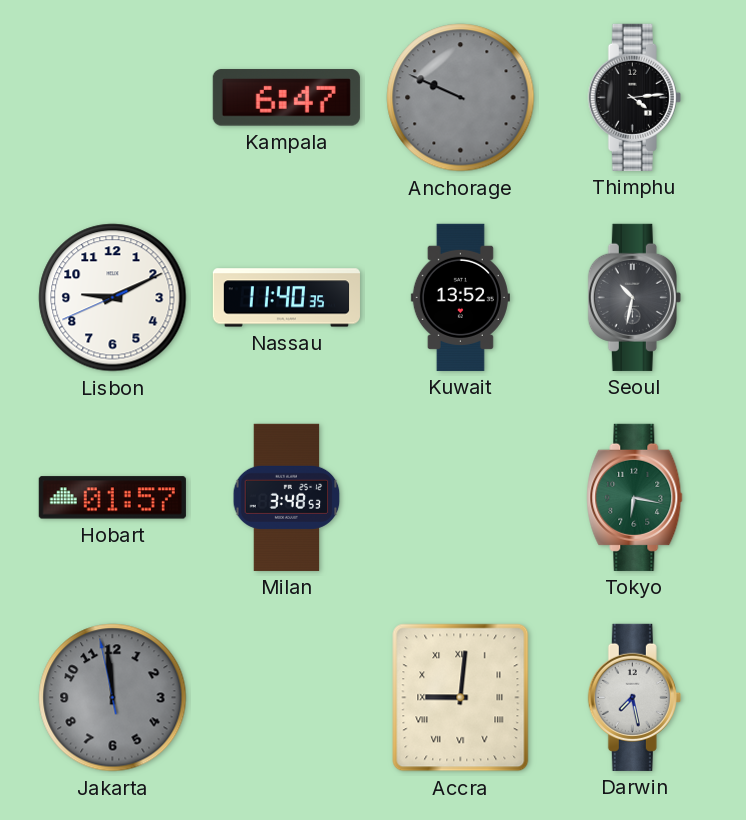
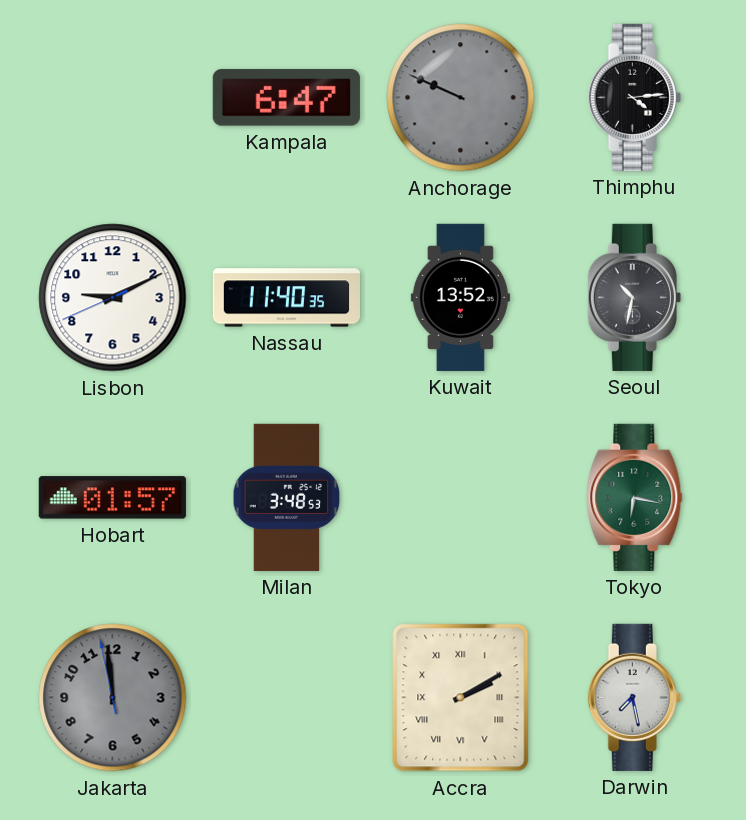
Accra: 9:01 -> 2:10 (461, 698)
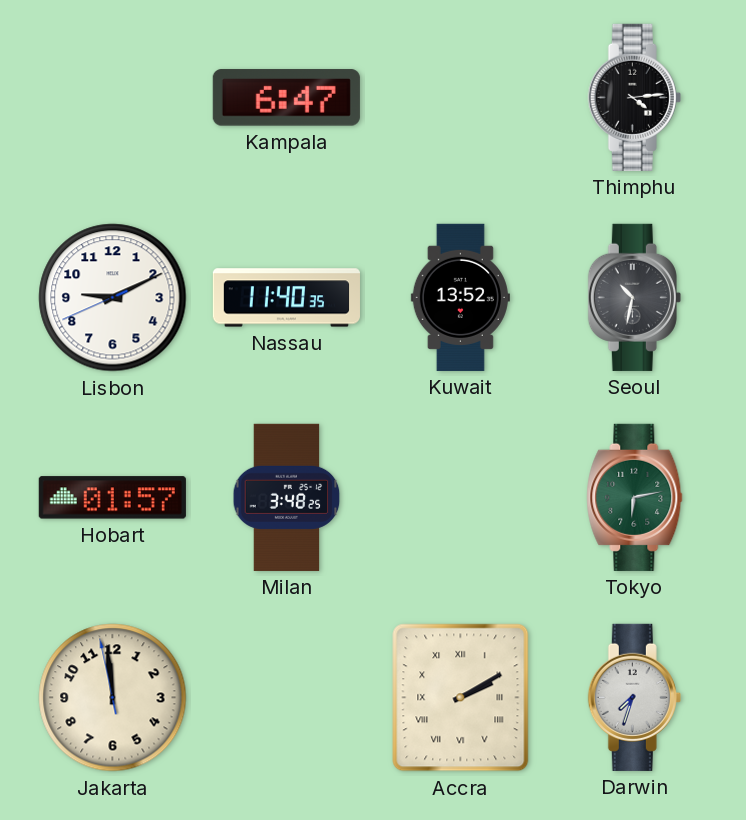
Anchorage: 9:49 -> none (461, 98)
Milan: 3:48:53 -> 3:48:25 (287, 497)
Tokyo: 6:17 -> 6:13 (635, 497)
Jakarta dial: grey -> cream (113, 698)
Darwin: 7:28 -> 7:33 (634, 697)
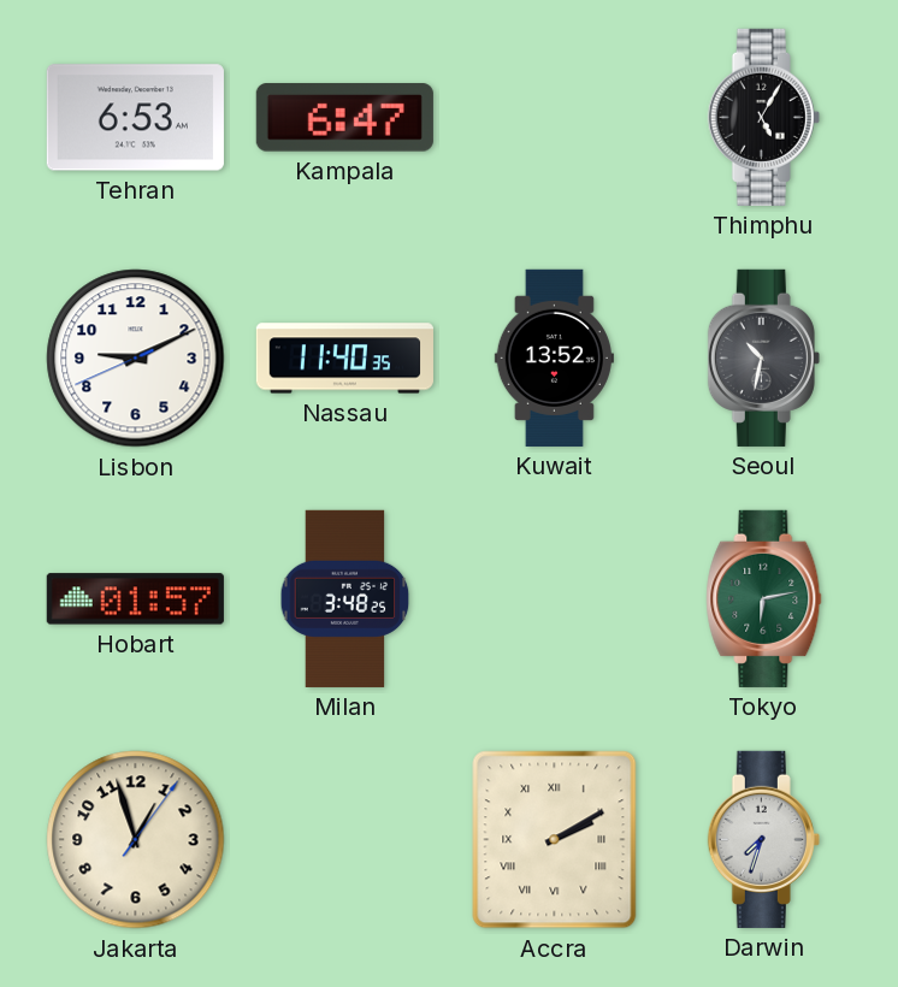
Tehran: none -> 6:53 (135, 118)
Thimphu: 4:14 -> 5:05 (763, 117)
Jakarta: 11:58 -> 12:57 (136, 840)
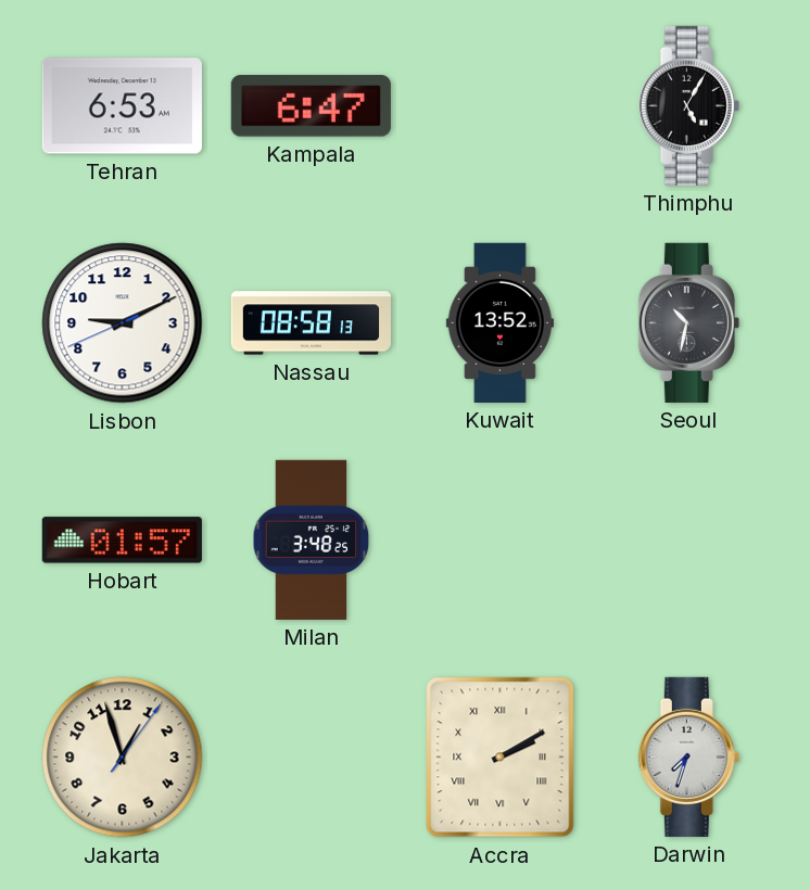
Nassau: 11:40 -> 08:58 (311, 323)
Tokyo: 6:13 -> none (764, 598)
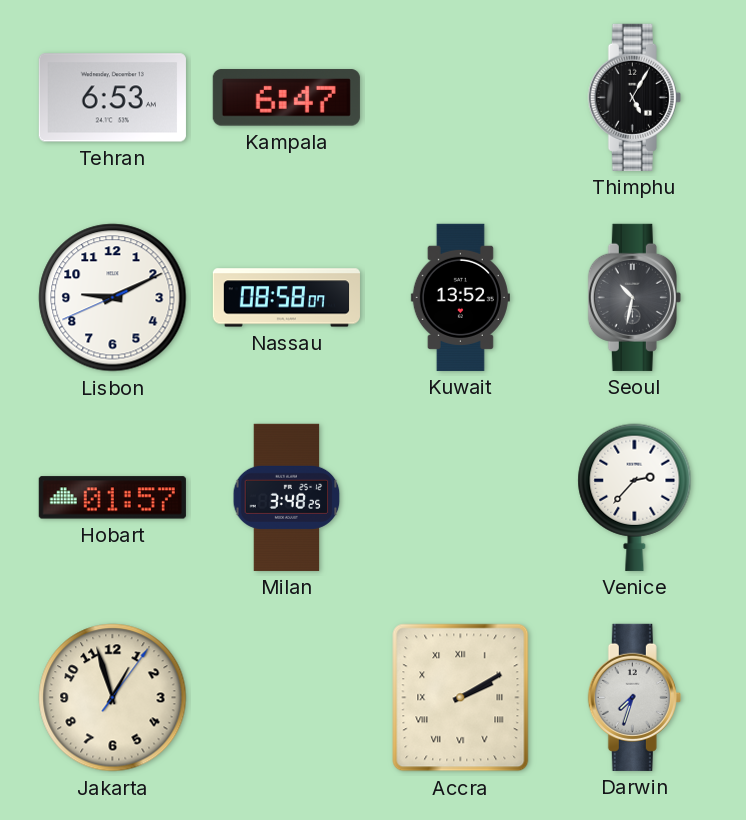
Nassau: 08:58:13 -> 08:58:07 (286, 298)
Venice: none -> 2:37 (635, 497)
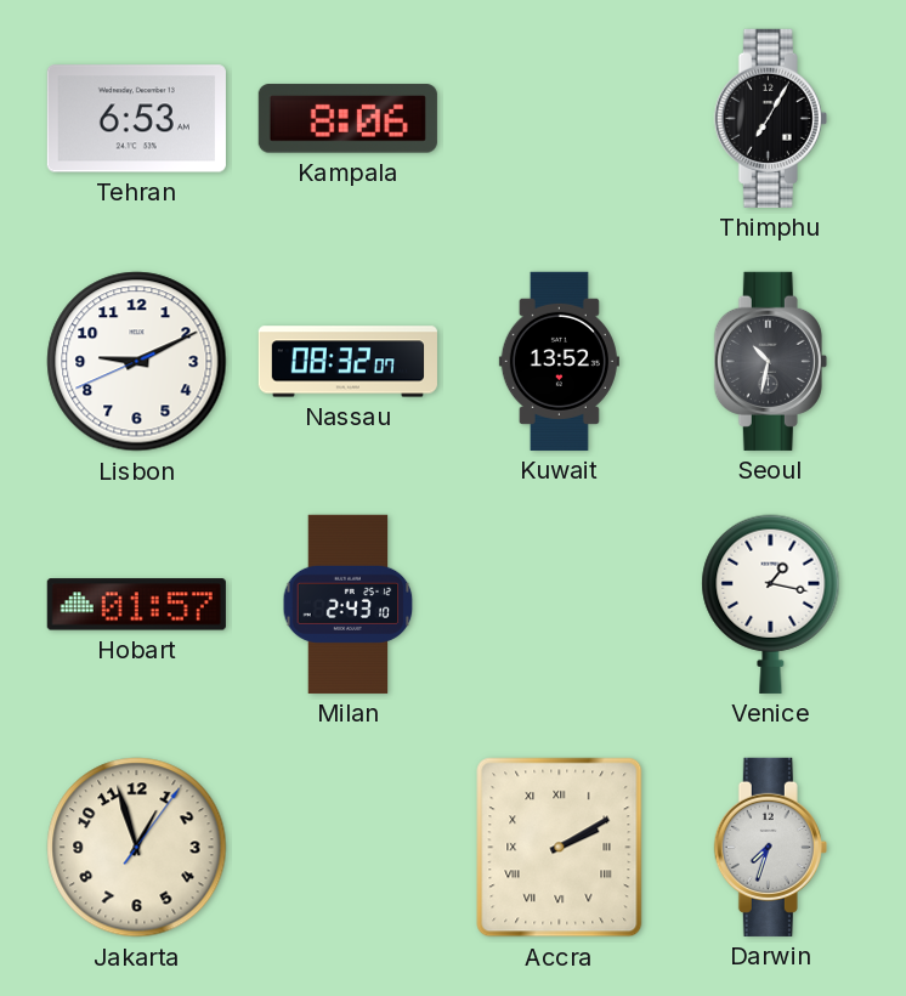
Kampala: 6:47 -> 8:06 (347, 119)
Thimphu: 5:05 -> 7:05 (770, 118)
Nassau: 08:58 -> 08:32 (347, 362)
Milan: 3:48 -> 2:43 (349, 604)
Venice: 2:37 -> 1:17 (771, 604)
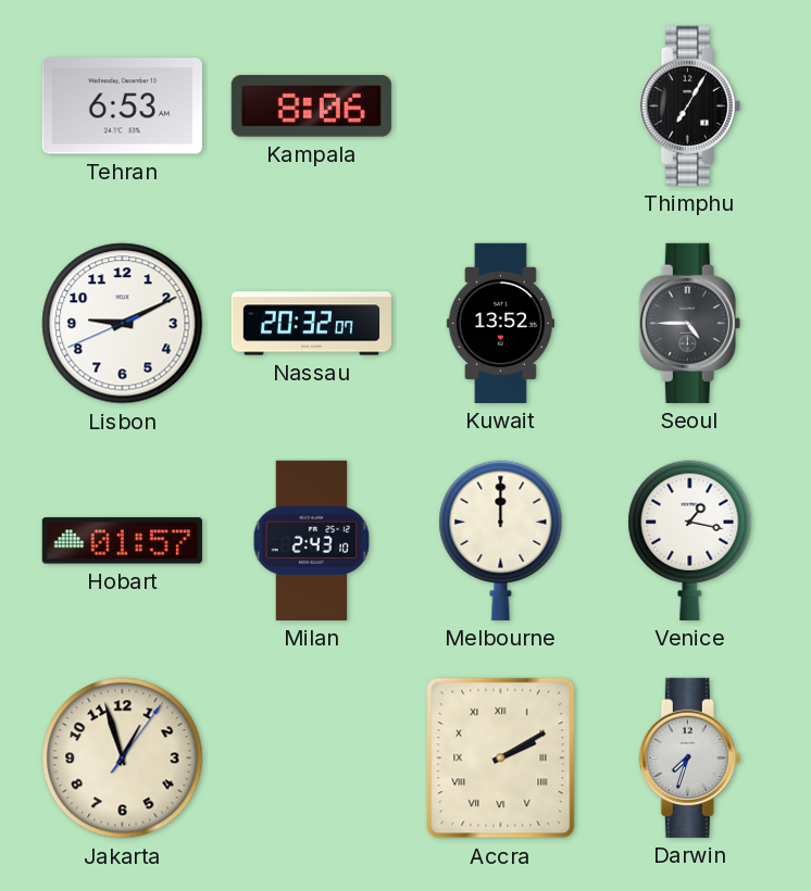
Nassau: 08:32 -> 20:32 (311, 324)
Seoul: 10:32 -> 4:45 (689, 323)
Melbourne: none -> 12:00 (501, 540)
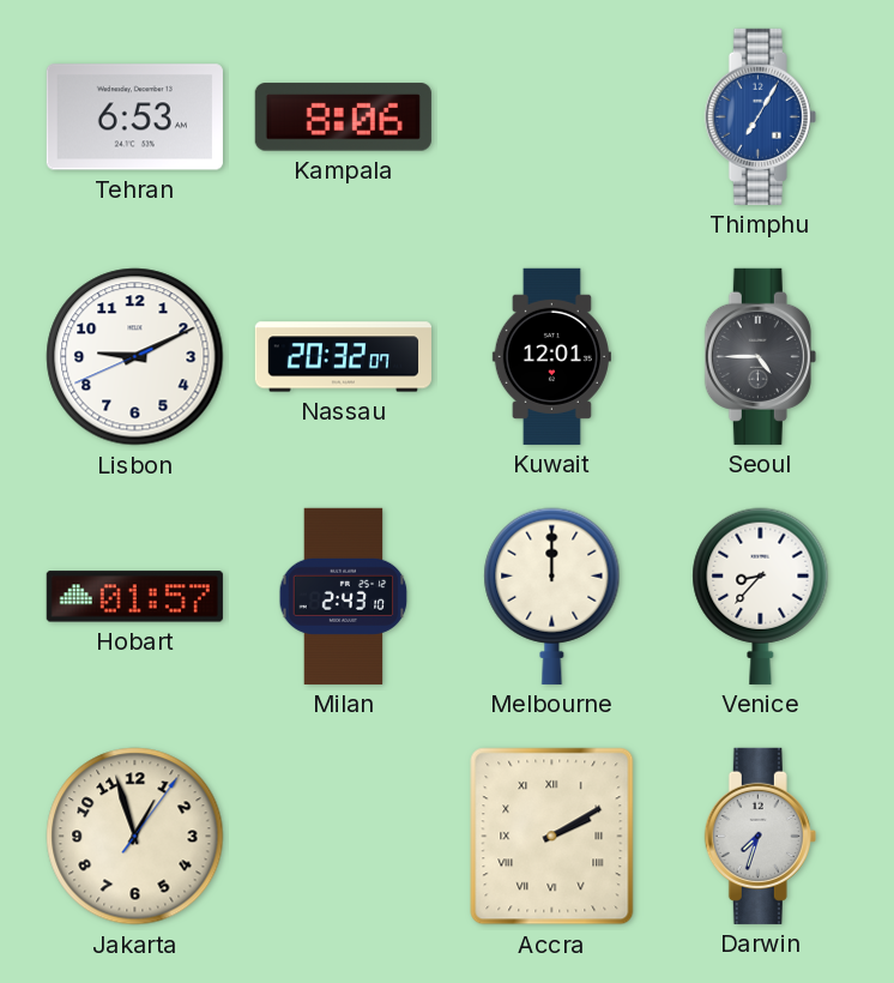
Thimphu dial: black -> blue (760, 116)
Kuwait: 13:52 -> 12:01 (551, 356)
Venice: 1:17 -> 8:37 (761, 596)
